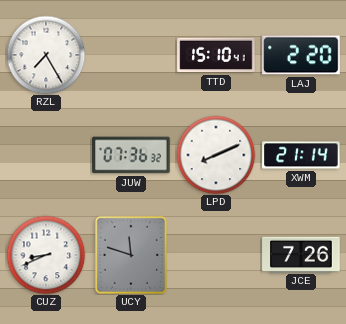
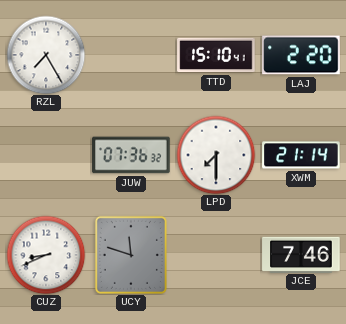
LPD: 8:11 -> 7:30 (216, 155)
JCE: 7:26 -> 7:46 (301, 254)
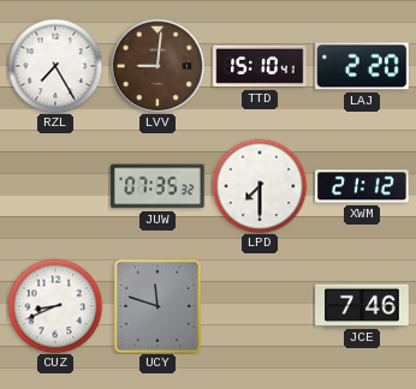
LVV: none -> 9:01 (158, 66)
JUW: 07:36 -> 07:35 (158, 186)
XWM: 21:14 -> 21:12 (362, 186)
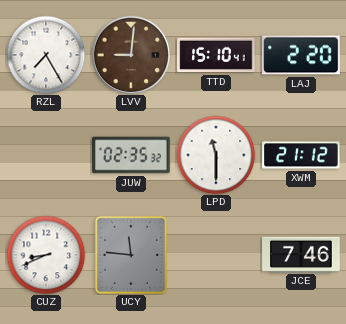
JUW: 07:35 -> 02:35 (131, 155)
LPD: 7:30 -> 11:30 (216, 155)
UCY: 11:48 -> 11:46 (131, 255)
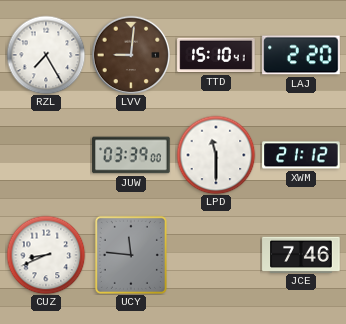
JUW: 02:35 -> 03:39 (131, 155)
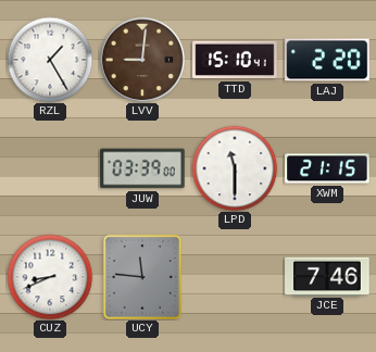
RZL: 7:25 -> 1:25 (50, 60)
XWM: 21:12 -> 21:15 (327, 168)
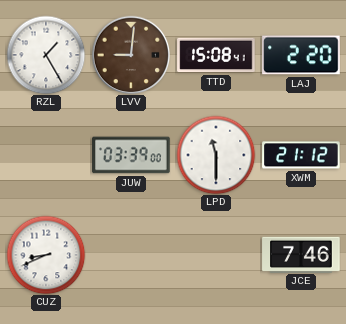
TTD: 15:10 -> 15:08 (216, 55)
XWM: 21:15 -> 21:12 (301, 155)
UCY: 11:46 -> none (142, 277)
